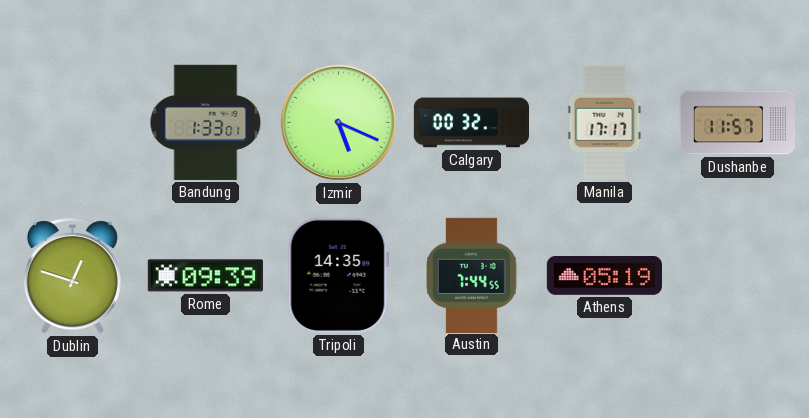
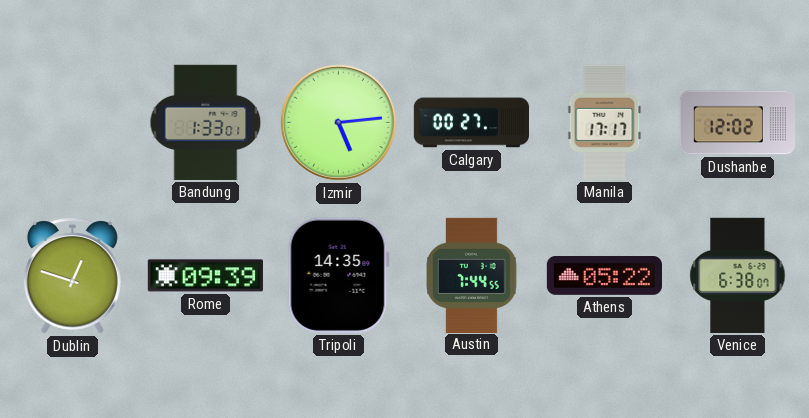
Izmir: 5:19 -> 5:14 (338, 122)
Calgary: 00:32 -> 00:27 (471, 123)
Dushanbe: 11:57 -> 12:02 (737, 123)
Athens: 05:19 -> 05:22 (604, 276)
Venice: none -> 6:38 (738, 275)
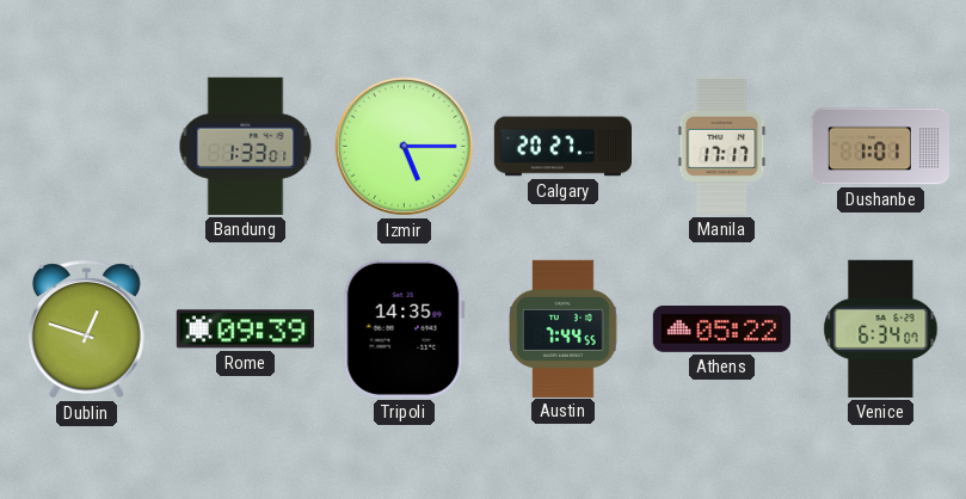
Izmir: 5:14 -> 5:15 (404, 146)
Calgary: 00:27 -> 20:27 (562, 147)
Dushanbe: 12:02 -> 1:01 (880, 147)
Venice: 6:38 -> 6:34 (881, 328)
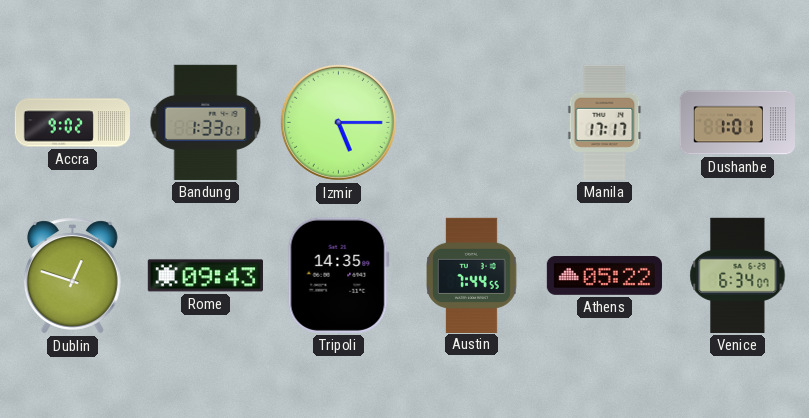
Accra: none -> 9:02 (72, 123)
Calgary: 20:27 -> none (562, 147)
Rome: 09:39 -> 09:43 (205, 276)
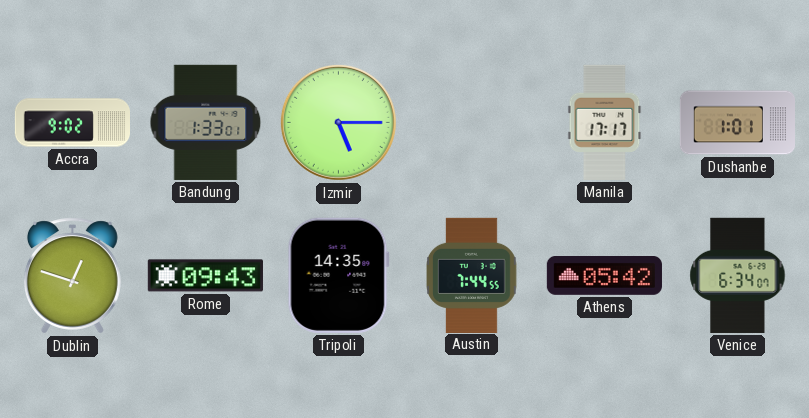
Athens: 05:22 -> 05:42 (604, 276)
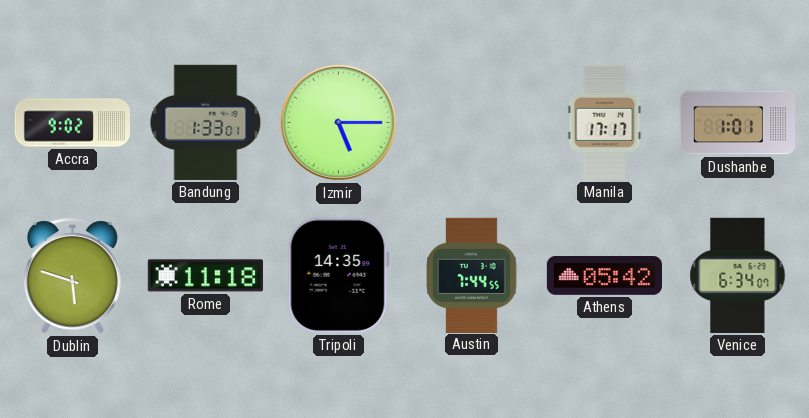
Dublin: 12:48 -> 5:48 (72, 276)
Rome: 09:43 -> 11:18 (205, 276)
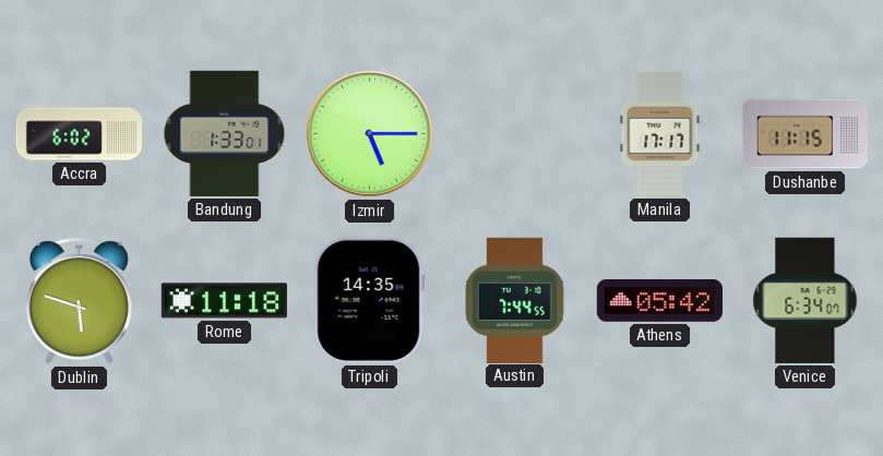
Accra: 9:02 -> 6:02 (79, 134)
Dushanbe: 1:01 -> 11:15 (804, 134)
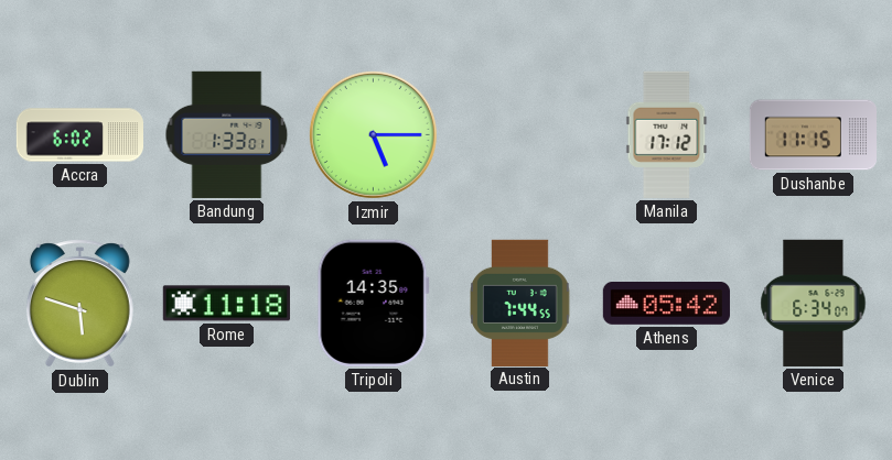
Manila: 17:17 -> 17:12 (667, 134)
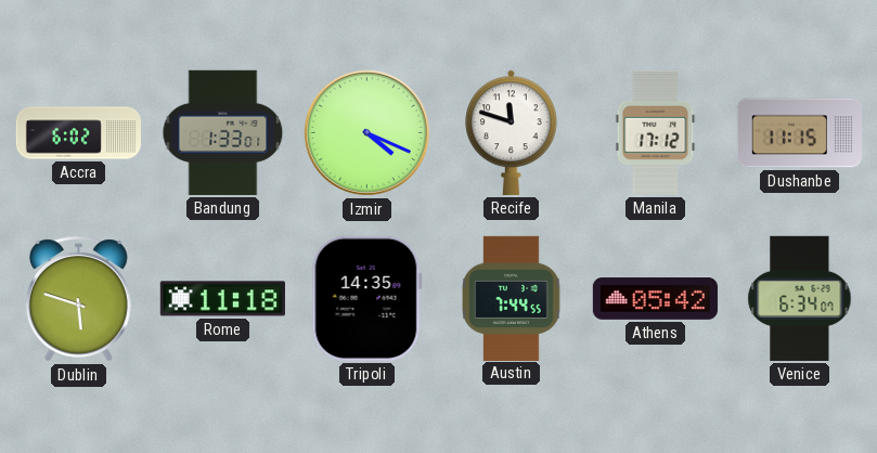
Izmir: 5:15 -> 4:19 (366, 132)
Recife: none -> 11:48 (512, 132)
